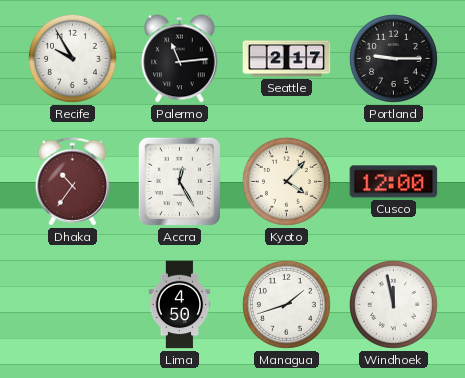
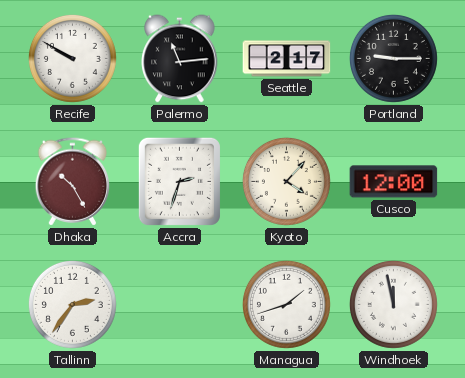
Recife: 9:55 -> 9:50 (72, 58)
Dhaka: 10:36 -> 10:25 (73, 182)
Accra: 12:25 -> 2:33 (179, 181)
Tallinn: none -> 2:36 (72, 304)
Lima: 4:50 -> none (180, 305)
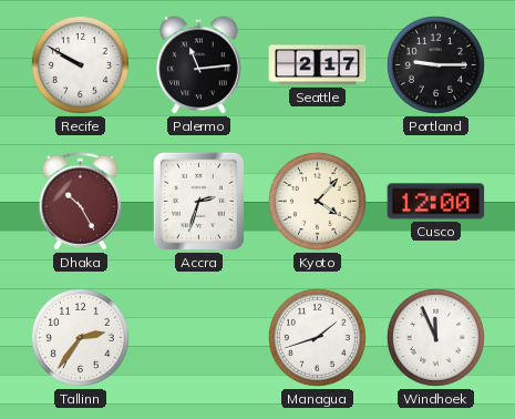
Windhoek: 11:58 -> 11:56 (435, 337)
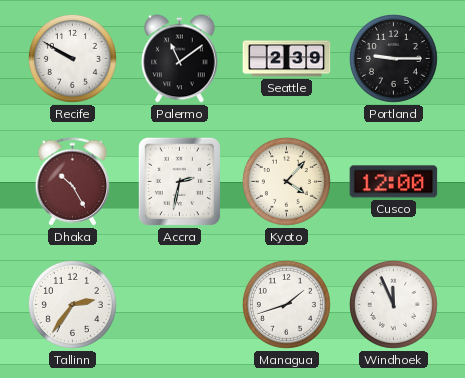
Palermo: 11:14 -> 11:09 (180, 59)
Seattle: 2:17 -> 2:39 (287, 59)
Accra: 2:33 -> 2:32 (179, 181)
